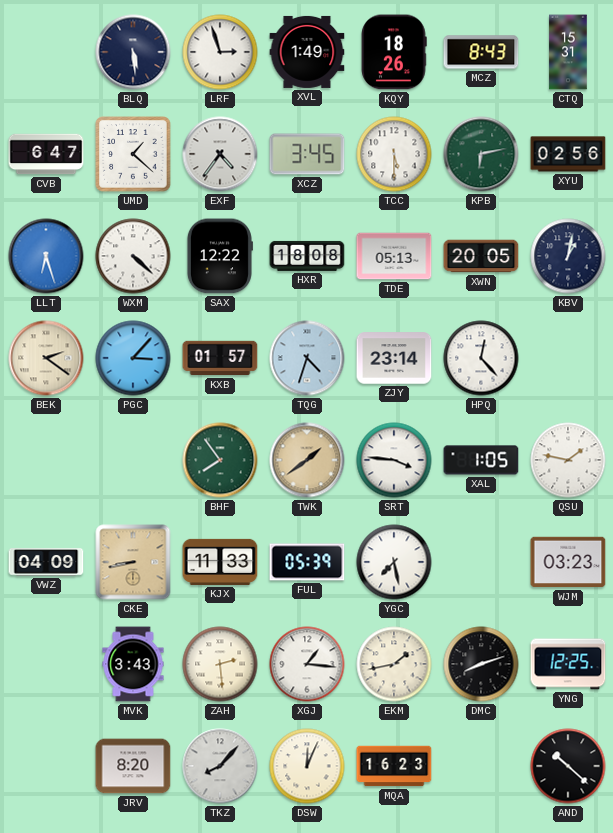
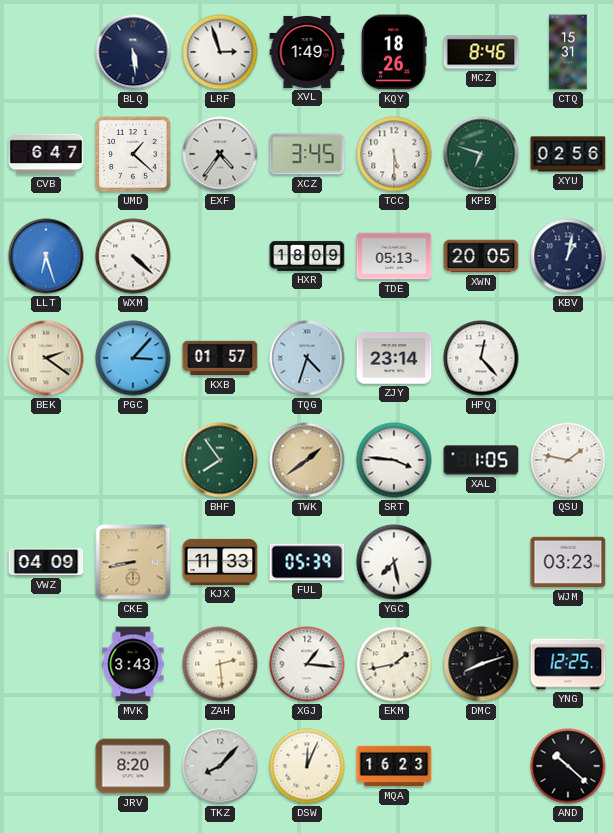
MCZ: 8:43 -> 8:46 (481, 52)
KPB: 6:13 -> 6:48 (481, 154)
SAX: 12:22 -> none (219, 256)
HXR: 18:08 -> 18:09 (307, 256)
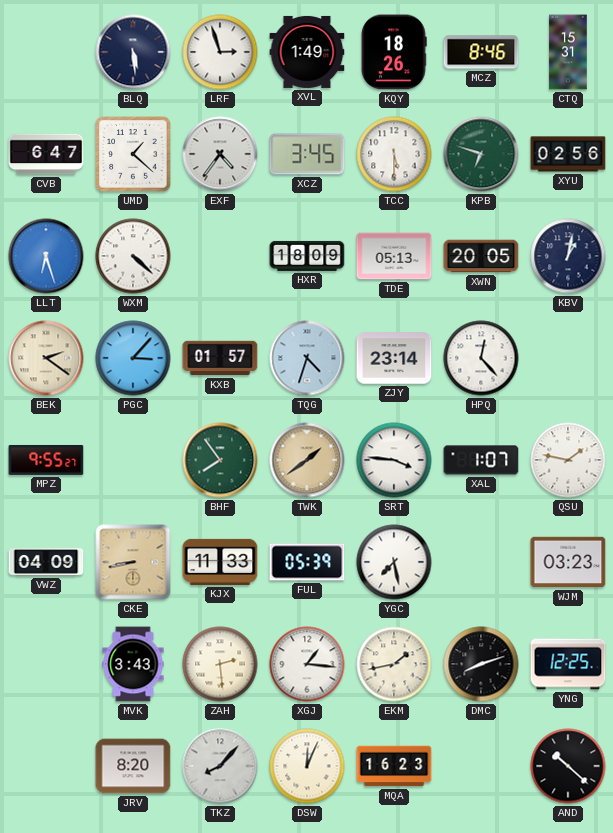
MPZ: none -> 9:55 (46, 460)
XAL: 1:05 -> 1:07 (481, 460)
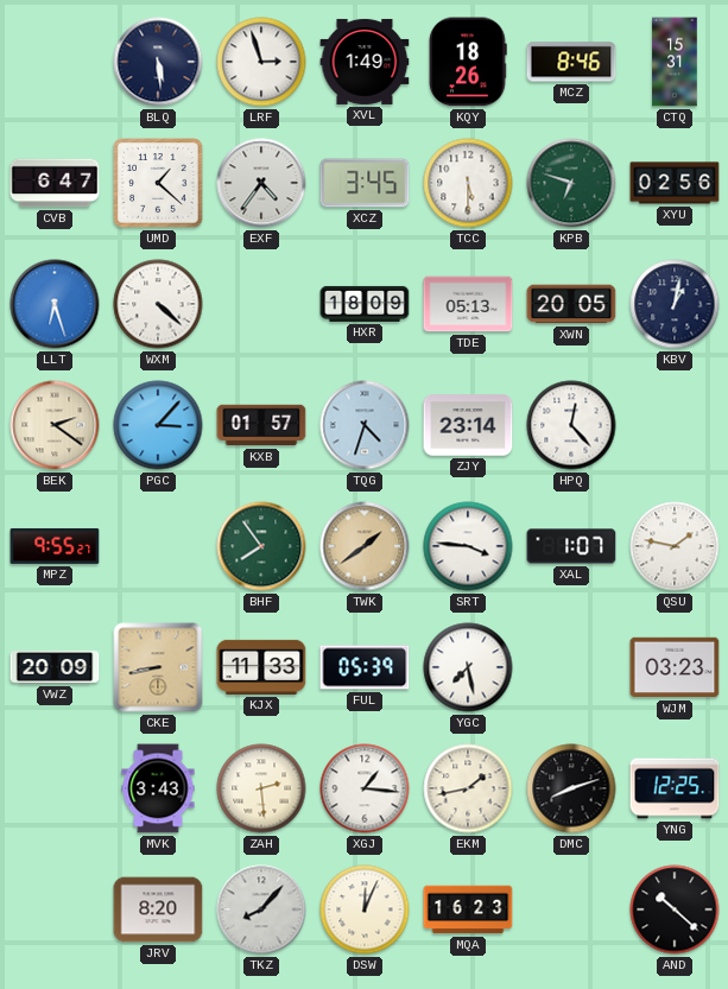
VWZ: 04:09 -> 20:09 (55, 667)
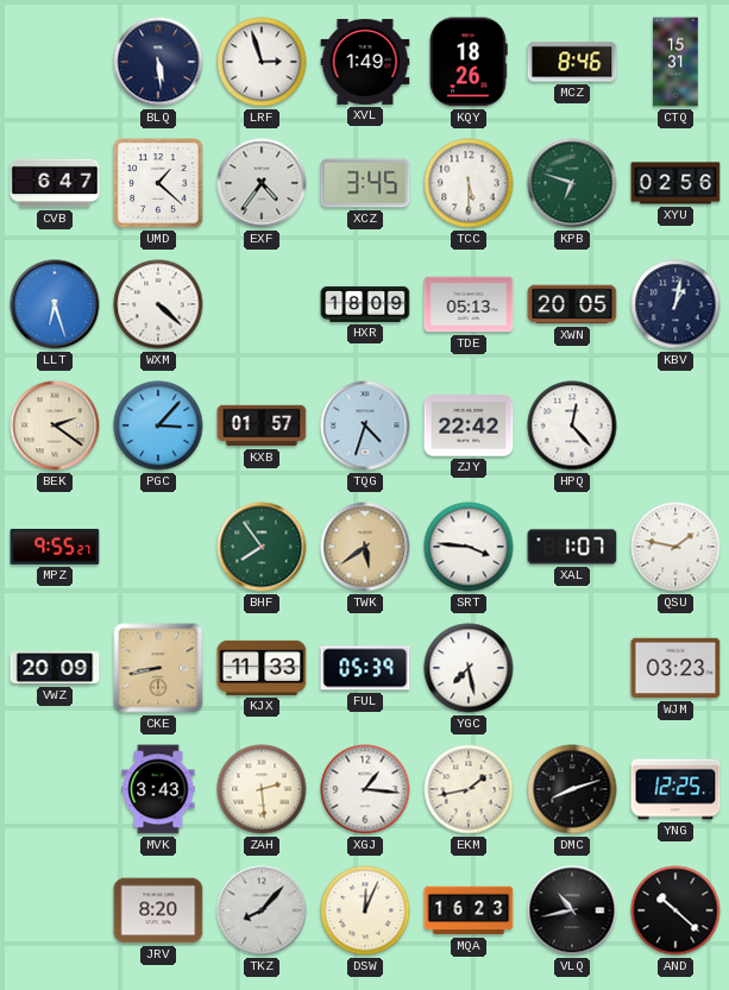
ZJY: 23:14 -> 22:42 (469, 425)
TWK: 1:39 -> 5:39 (365, 547)
VLQ: none -> 10:43 (572, 910)
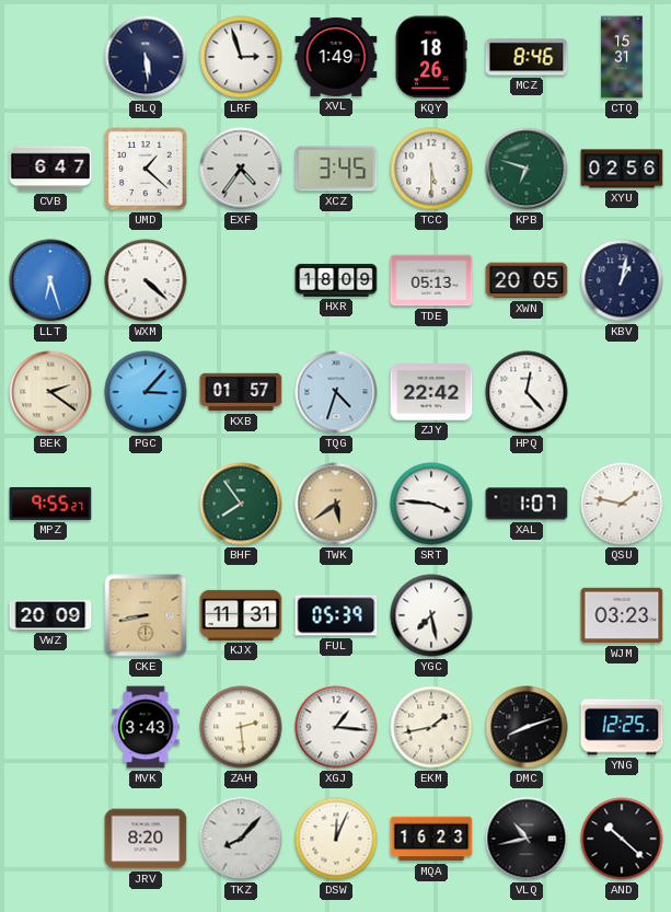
KJX: 11:33 -> 11:31 (241, 615)
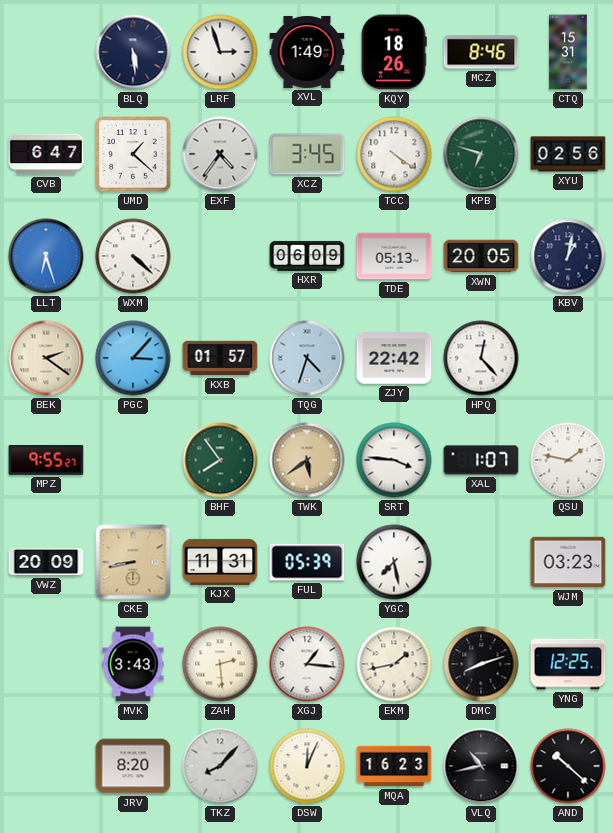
TCC: 5:30 -> 4:21 (394, 154)
HXR: 18:09 -> 06:09 (307, 256)
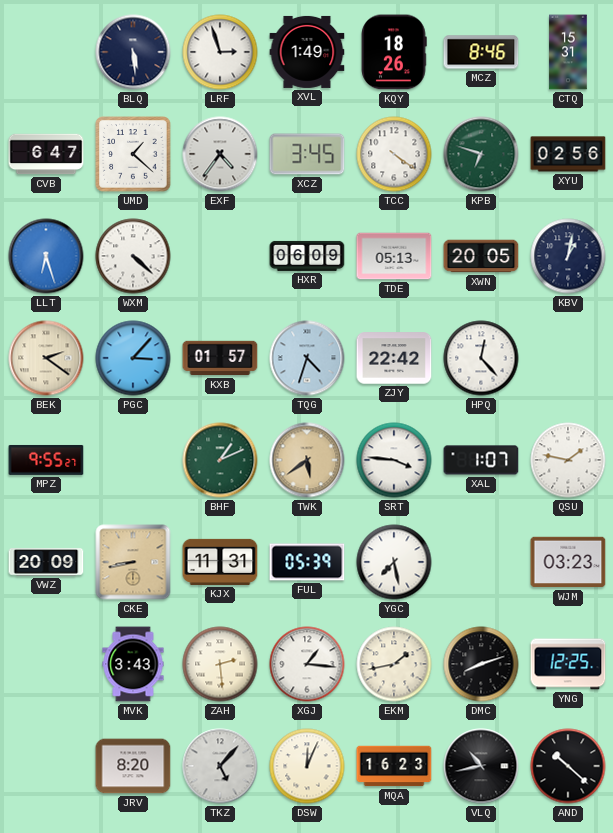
BHF: 7:54 -> 1:11 (220, 460)
TKZ: 8:07 -> 5:07 (220, 766)
